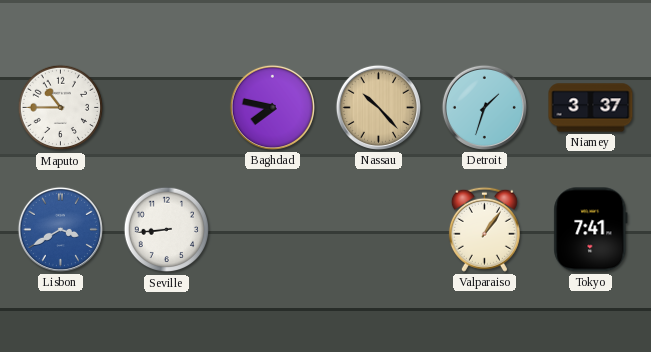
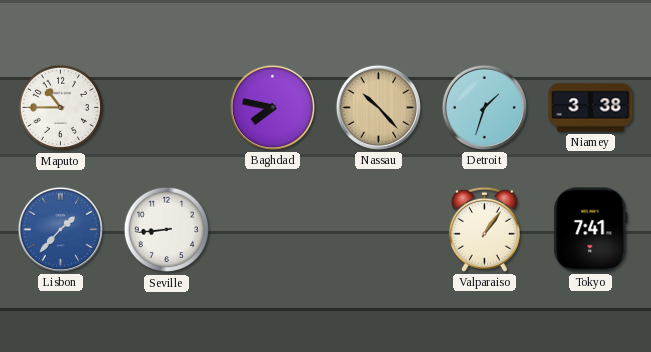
Niamey: 3:37 -> 3:38 (591, 108)
Lisbon: 3:40 -> 1:37 (60, 229)
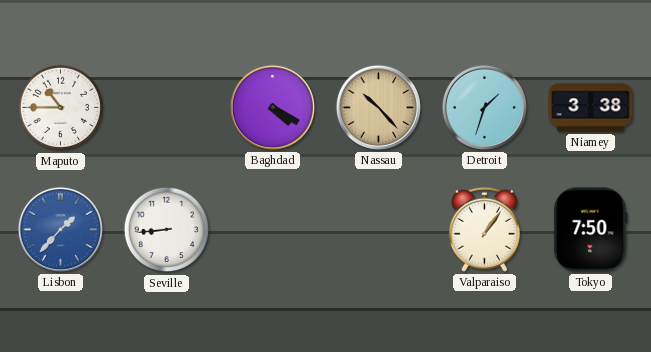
Baghdad: 7:47 -> 4:20 (272, 107)
Tokyo: 7:41 -> 7:50 (591, 230)
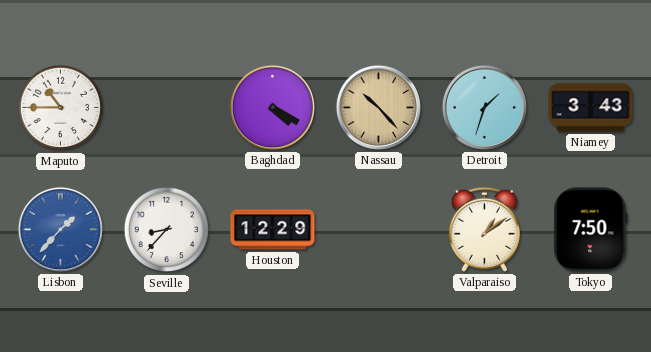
Niamey: 3:38 -> 3:43 (591, 108)
Seville: 8:44 -> 8:37 (167, 230)
Houston: none -> 12:29 (273, 230)
Valparaiso: 1:06 -> 1:09 (484, 229)
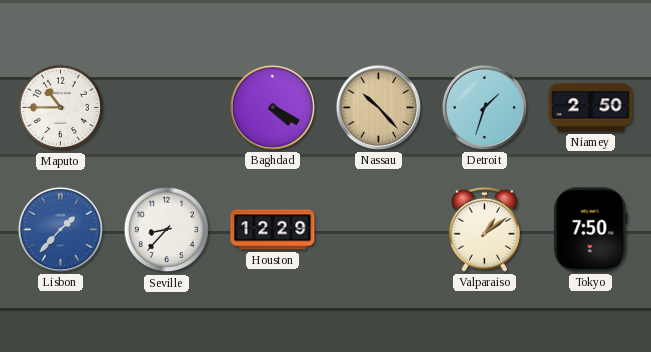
Niamey: 3:43 -> 2:50 (591, 108)
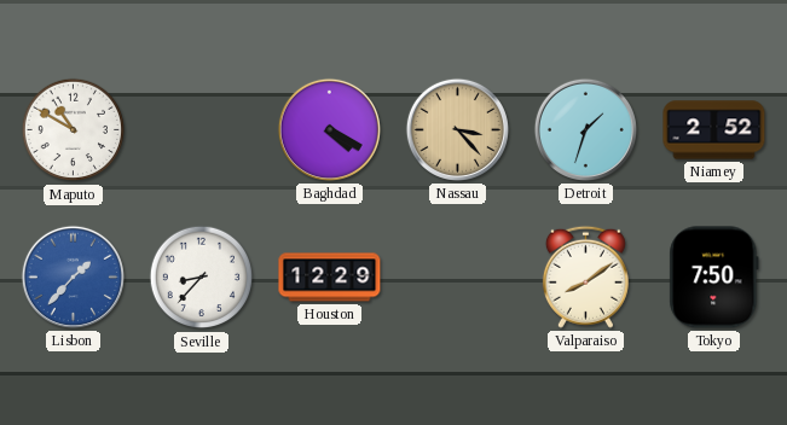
Maputo: 10:45 -> 10:50 (74, 130)
Nassau: 10:23 -> 3:23 (457, 129)
Niamey: 2:50 -> 2:52 (714, 130)
Valparaiso: 1:09 -> 8:09 (585, 276)
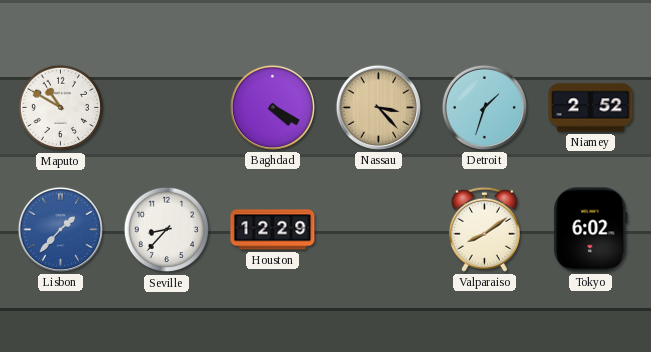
Tokyo: 7:50 -> 6:02 (591, 230)
